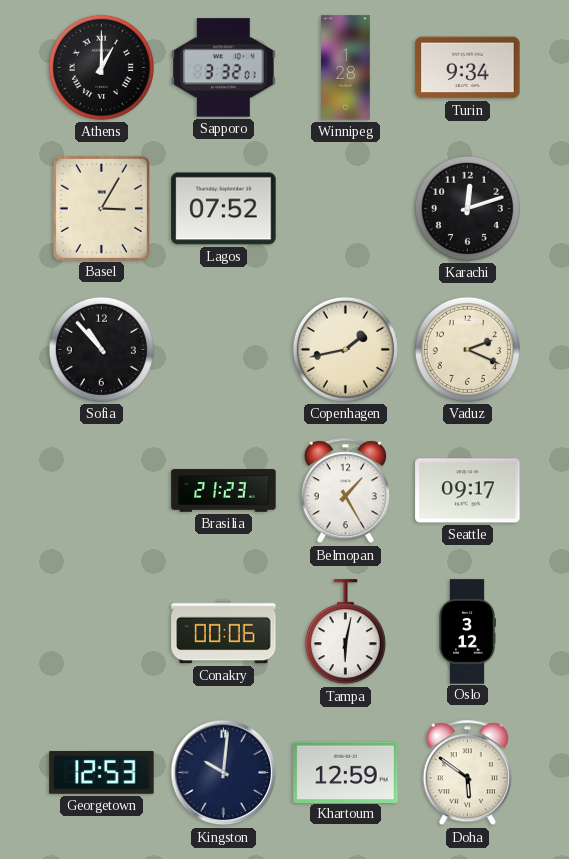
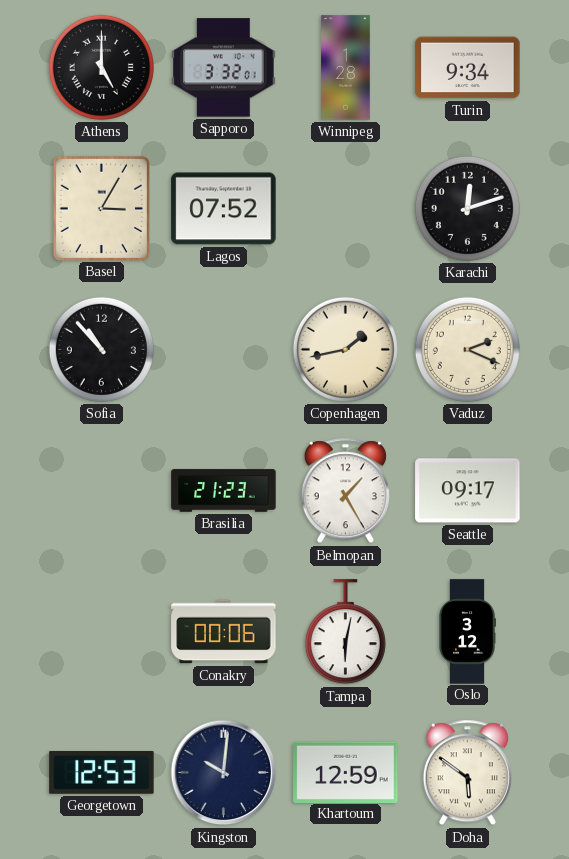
Athens: 1:00 -> 5:00 (101, 67)
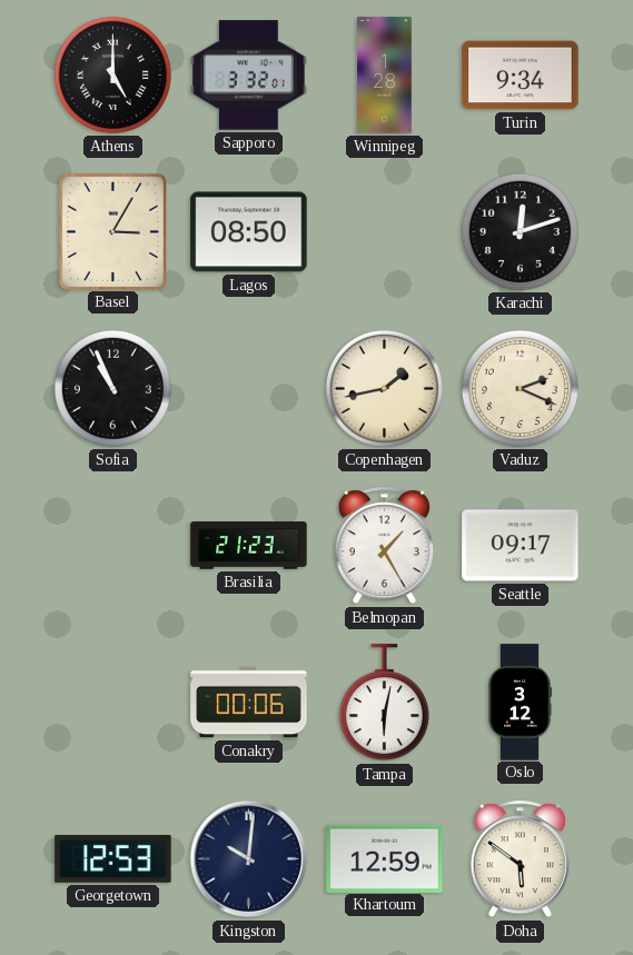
Lagos: 07:52 -> 08:50 (249, 232)
Sofia: 10:53 -> 10:56 (112, 388)
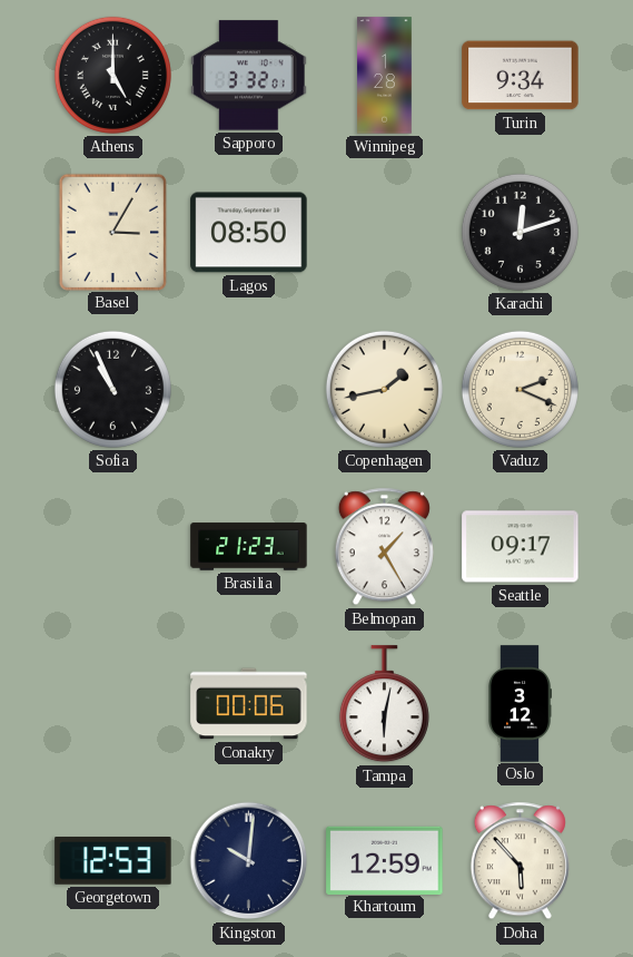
Doha: 5:51 -> 5:53 (520, 861)
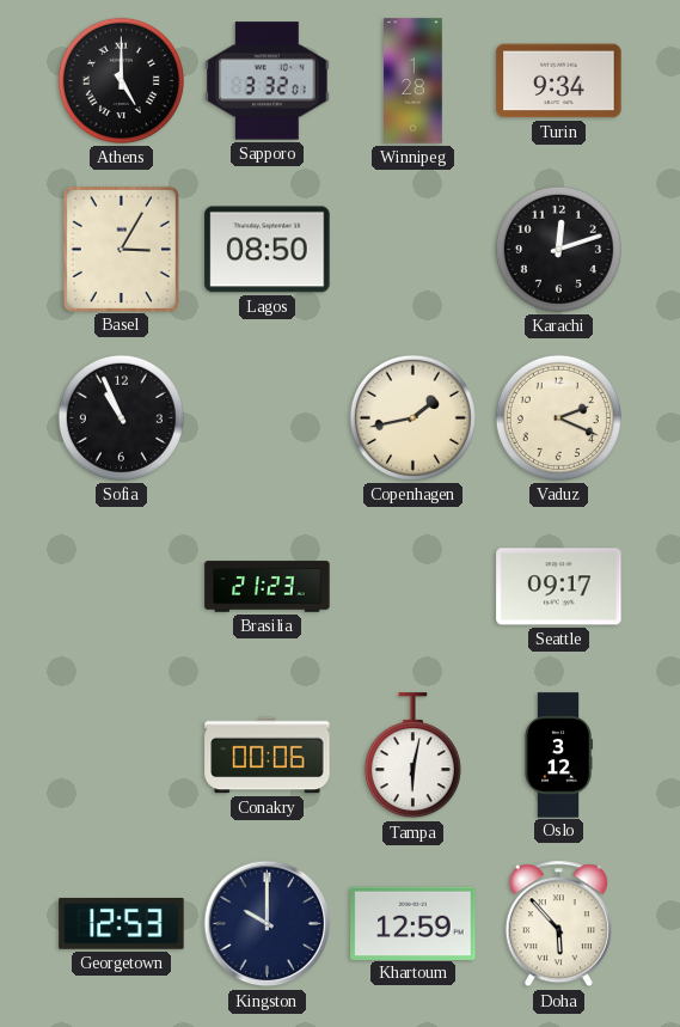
Belmopan: 1:25 -> none (384, 547)
Kingston: 10:01 -> 10:00 (268, 924)
